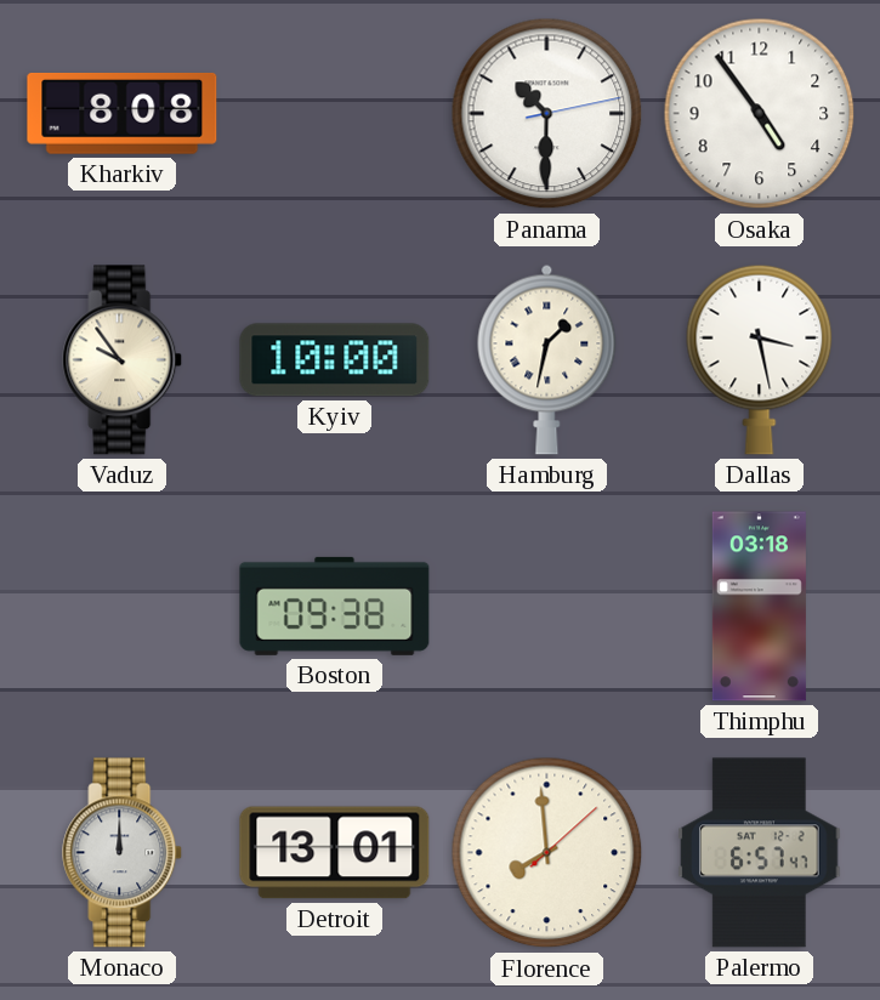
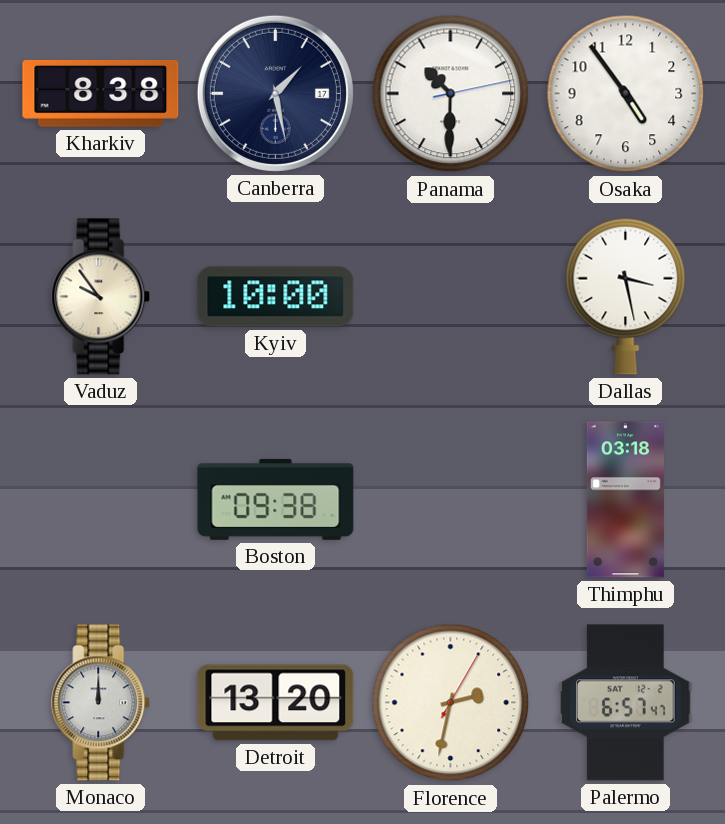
Kharkiv: 8:08 -> 8:38 (101, 94)
Canberra: none -> 1:28 (275, 93)
Hamburg: 1:32 -> none (547, 359)
Detroit: 13:01 -> 13:20 (276, 703)
Florence: 7:59 -> 2:32 (451, 703)
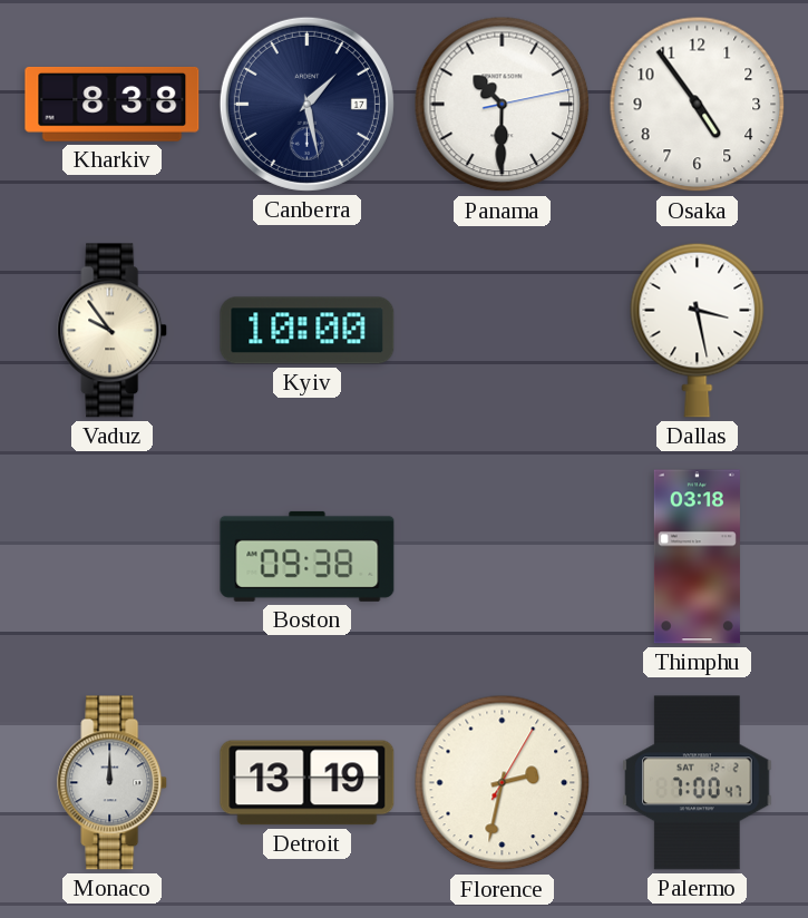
Detroit: 13:20 -> 13:19 (308, 783)
Palermo: 6:57 -> 7:00 (698, 783)
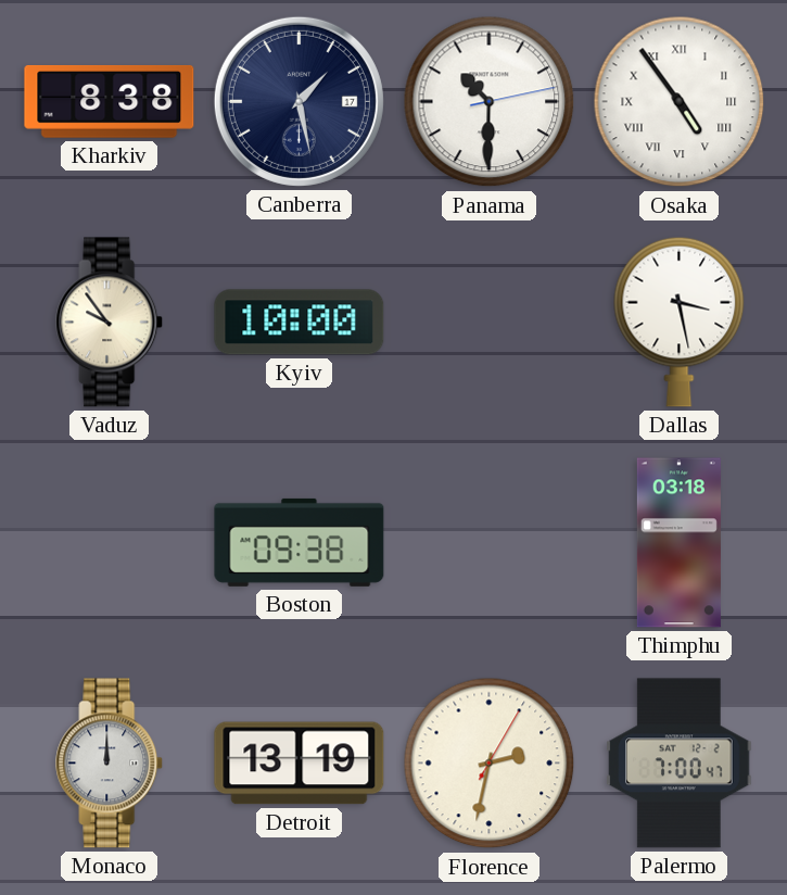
Osaka numerals: Arabic -> Roman (680, 102)
